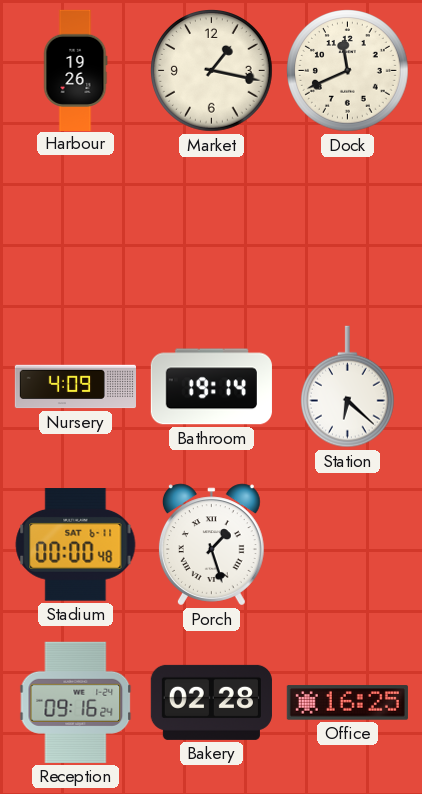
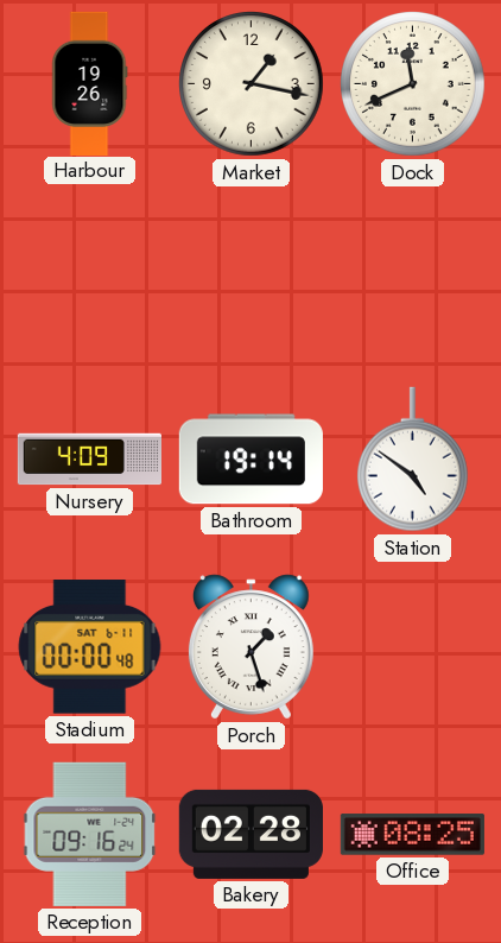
Station: 6:22 -> 4:51 (412, 460)
Office: 16:25 -> 08:25 (412, 835)
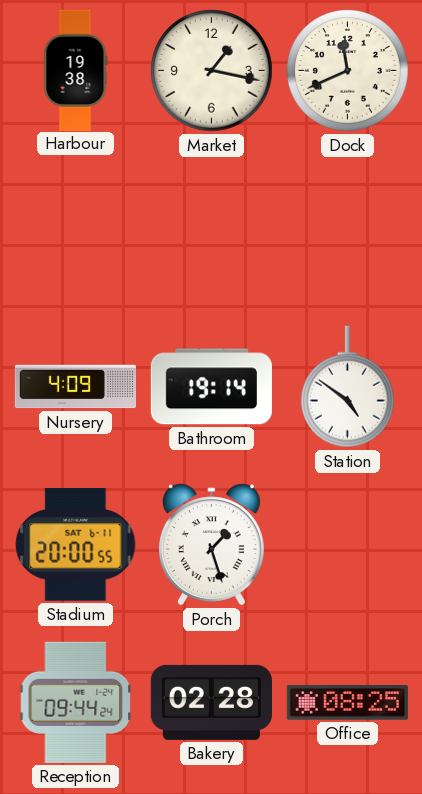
Harbour: 19:26 -> 19:38 (76, 70)
Stadium: 00:00 -> 20:00 (76, 545)
Reception: 09:16 -> 09:44 (76, 702)
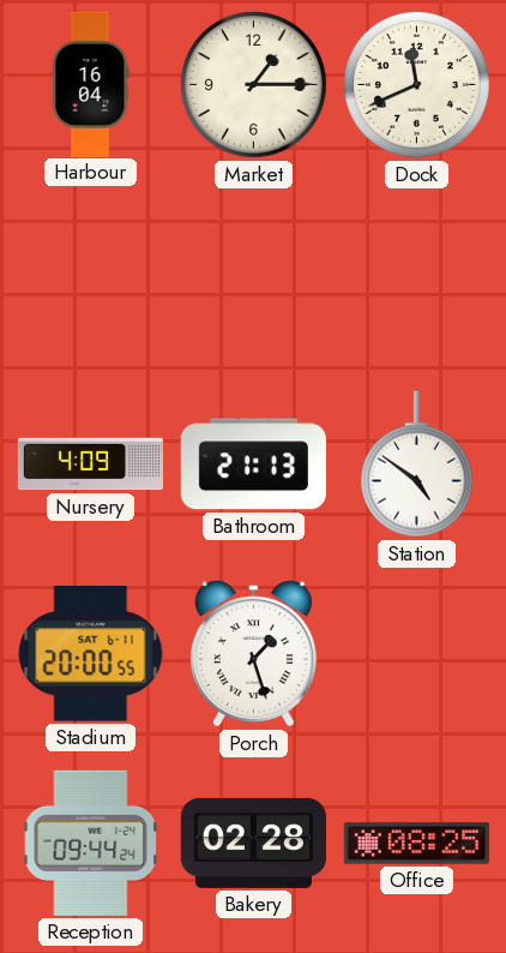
Harbour: 19:38 -> 16:04 (91, 84)
Market: 1:17 -> 1:15 (254, 85)
Bathroom: 19:14 -> 21:13 (253, 464)
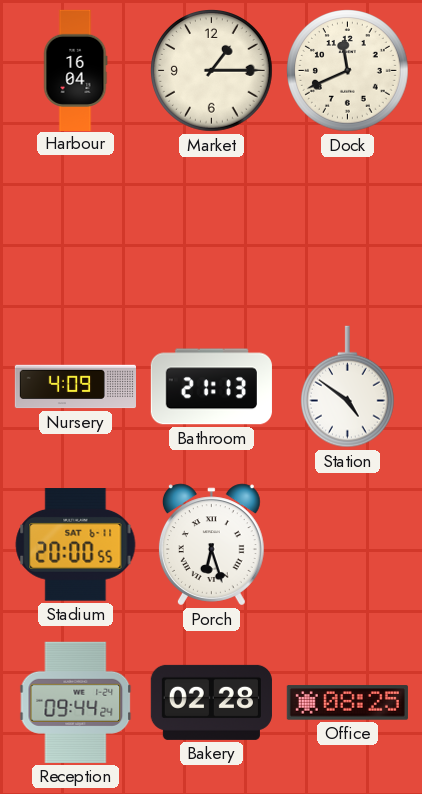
Porch: 1:27 -> 6:27 (211, 545)
